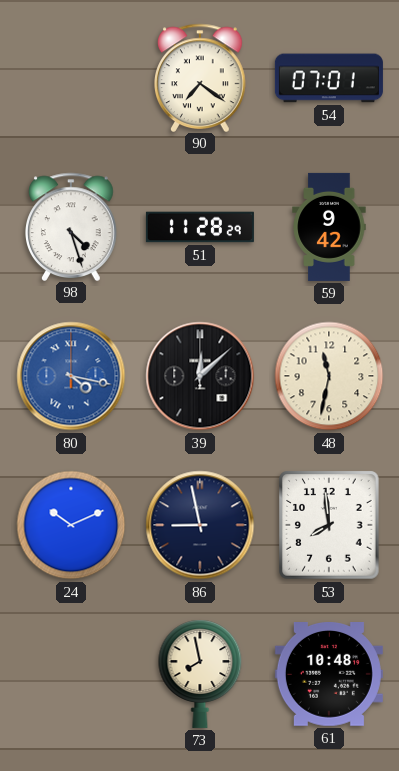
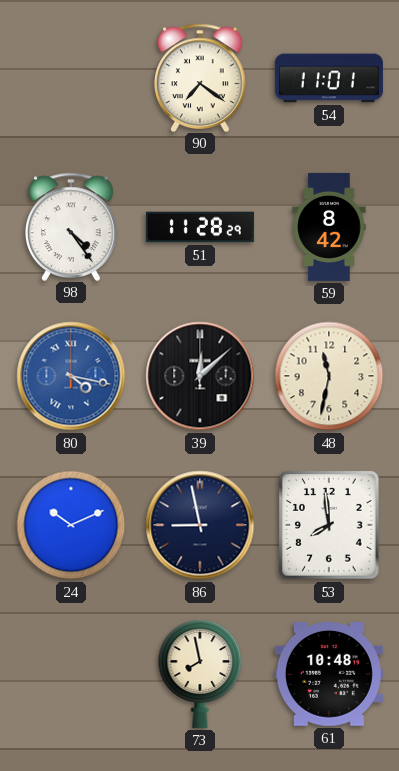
54: 07:01 -> 11:01 (329, 78)
98: 4:27 -> 4:24 (72, 226)
59: 9:42 -> 8:42 (329, 227)
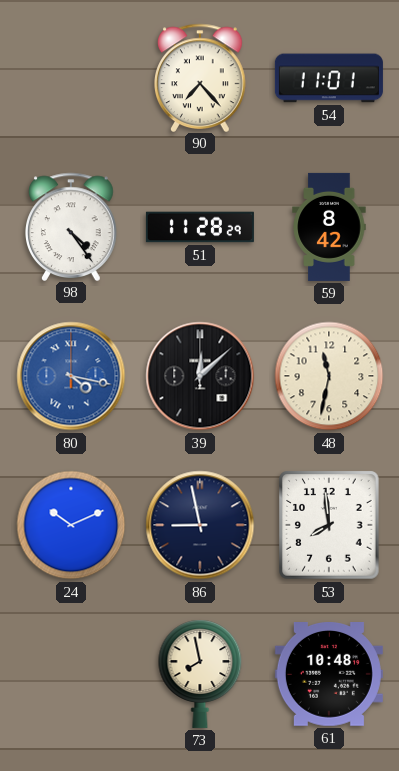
90: 7:21 -> 7:23 (201, 77)
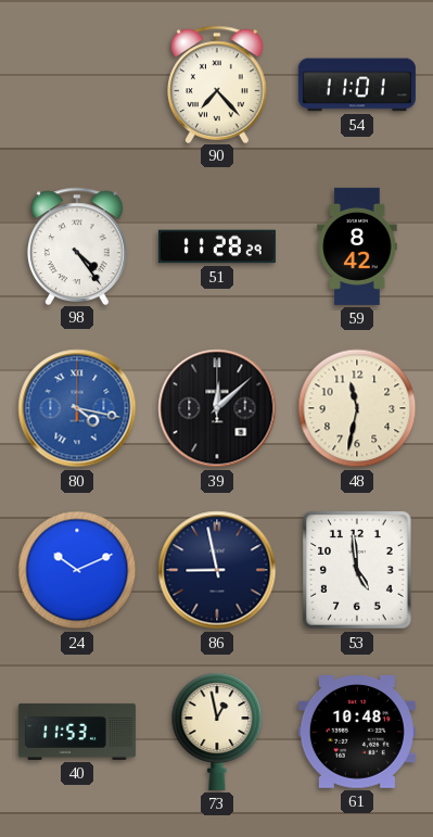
53: 7:59 -> 4:59 (357, 570)
40: none -> 11:53 (77, 732)
73: 7:58 -> 12:58 (217, 732)
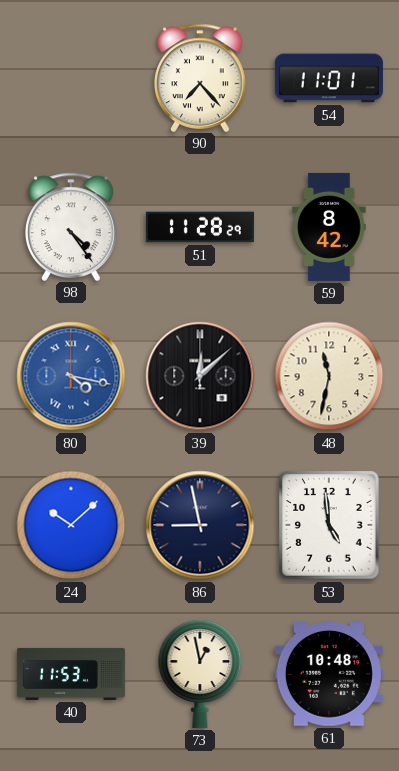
24: 10:11 -> 10:08 (71, 525)
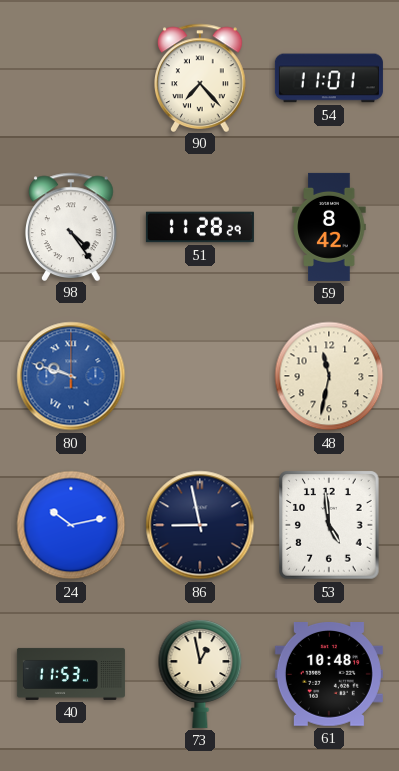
80: 4:17 -> 9:48 (71, 376)
39: 12:08 -> none (200, 376)
24: 10:08 -> 10:13 (71, 525)
